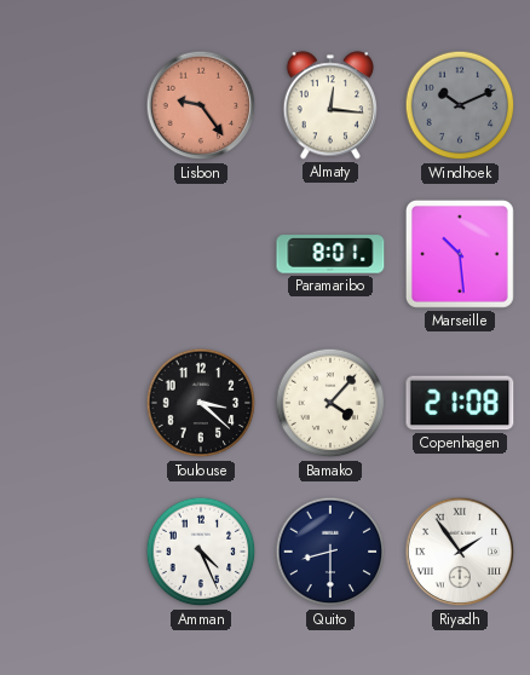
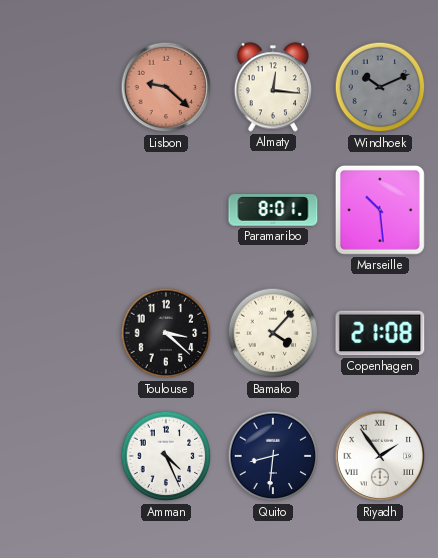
Lisbon: 9:24 -> 9:22 (166, 87)
Quito: 8:30 -> 8:31 (273, 456)
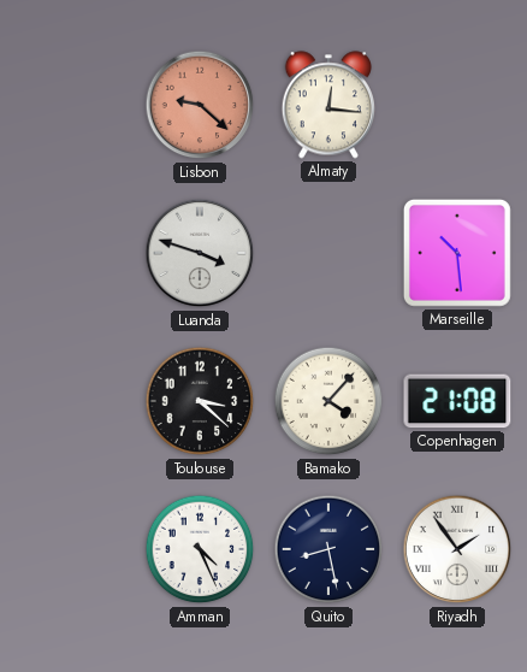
Windhoek: 10:11 -> none (380, 87)
Luanda: none -> 3:48 (200, 253)
Paramaribo: 8:01 -> none (273, 210)
Quito: 8:31 -> 8:28 (328, 549)
